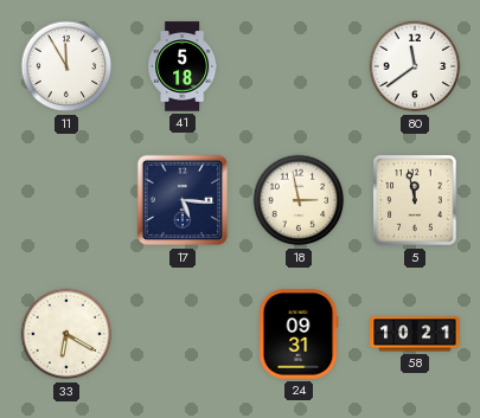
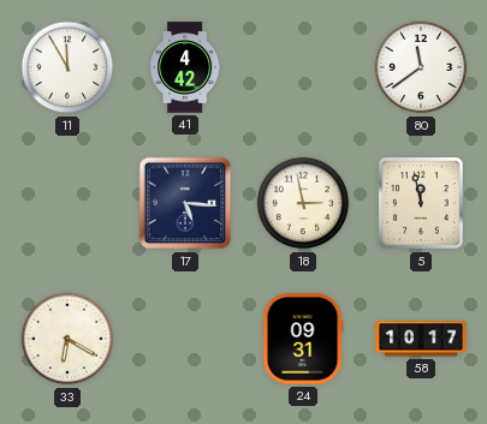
41: 5:18 -> 4:42 (186, 67)
58: 10:21 -> 10:17 (421, 339)
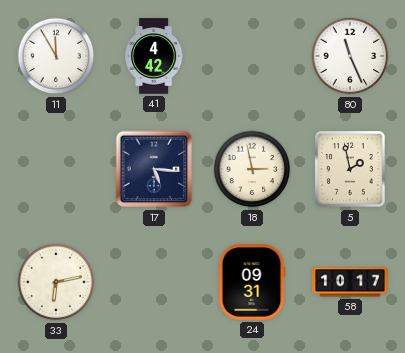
80: 11:39 -> 11:26 (350, 56)
5: 11:58 -> 1:58 (350, 169)
33: 6:20 -> 6:13 (56, 282)
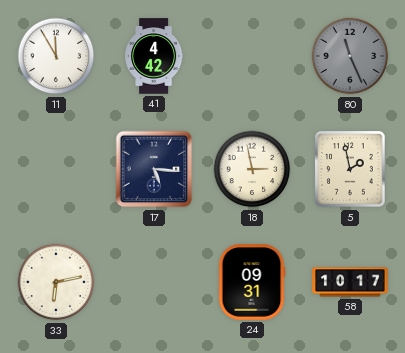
80 dial: white -> grey (350, 56)
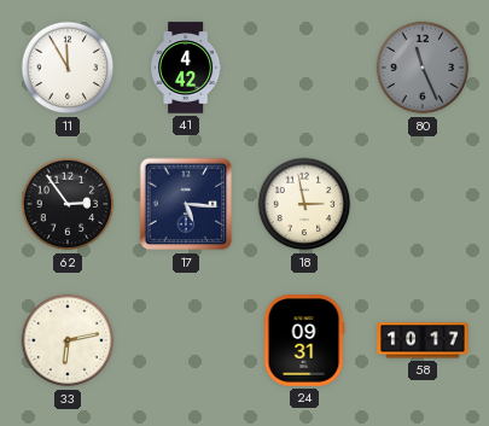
62: none -> 2:54 (68, 204)
5: 1:58 -> none (350, 169)
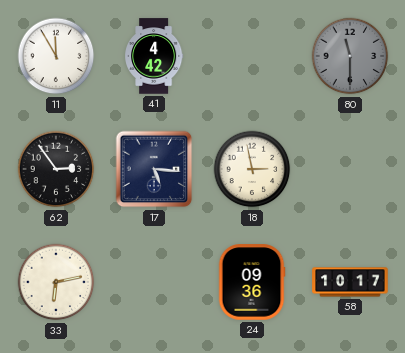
80: 11:26 -> 11:30 (350, 56)
24: 09:31 -> 09:36 (252, 282)
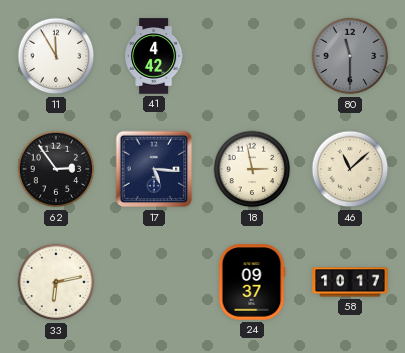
46: none -> 11:08 (350, 169)
24: 09:36 -> 09:37 (252, 282)
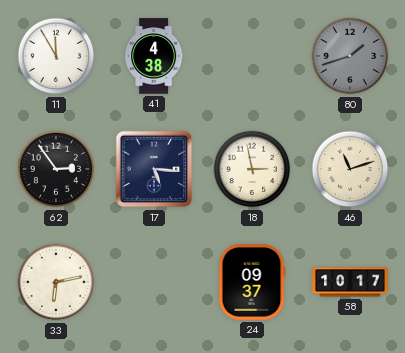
41: 4:42 -> 4:38 (155, 56)
80: 11:30 -> 1:42 (350, 56)
46: 11:08 -> 11:12 (350, 169)
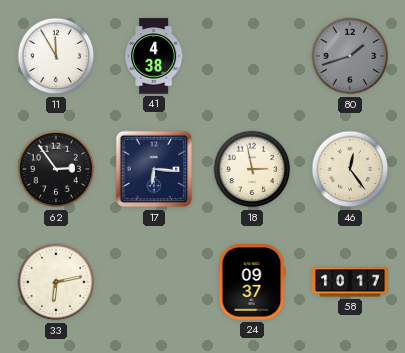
17: 5:16 -> 6:16 (154, 169)
46: 11:12 -> 12:24 (350, 169)
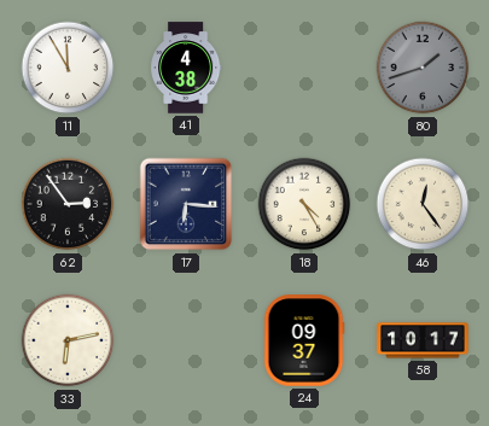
18: 2:58 -> 4:25 (304, 204)
